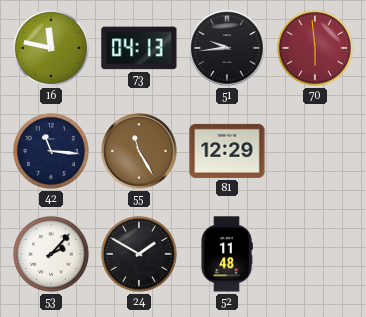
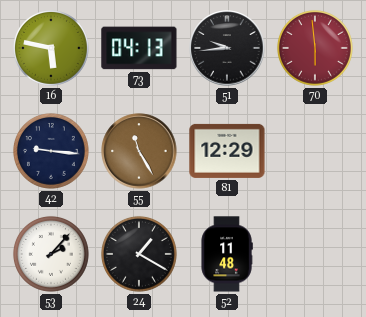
16: 11:47 -> 5:47 (51, 48)
42: 11:16 -> 9:16 (51, 151)
24: 1:50 -> 1:20 (139, 254)
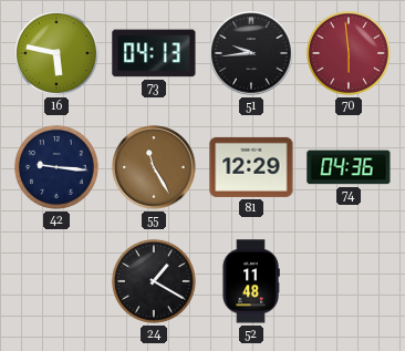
74: none -> 04:36 (349, 167)
53: 2:07 -> none (51, 254)
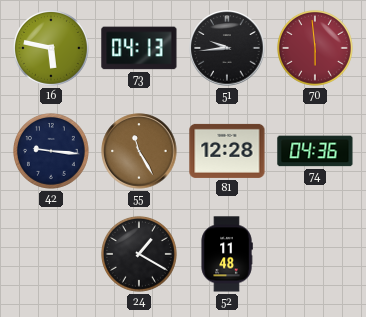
81: 12:29 -> 12:28 (227, 151)
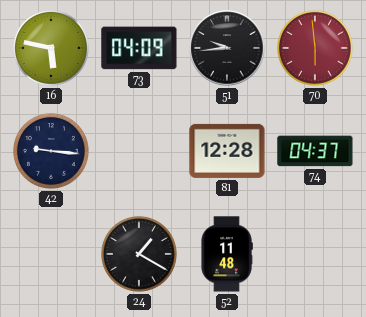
73: 04:13 -> 04:09 (139, 48)
55: 11:25 -> none (139, 151)
74: 04:36 -> 04:37 (315, 151)
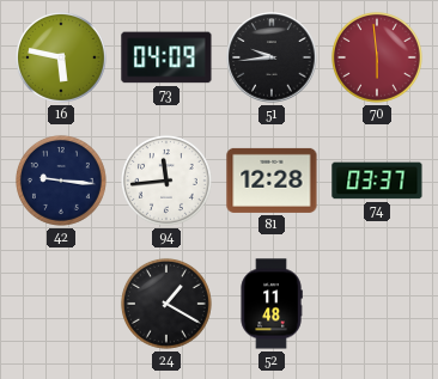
94: none -> 11:44 (166, 181)
74: 04:37 -> 03:37 (377, 181)
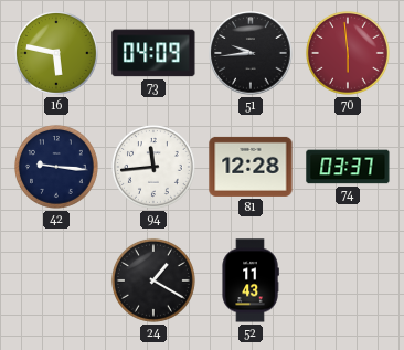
52: 11:48 -> 11:43 (251, 280)
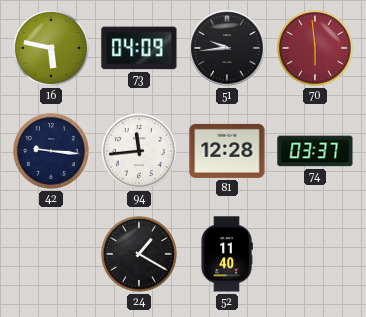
52: 11:43 -> 11:40 (227, 254)
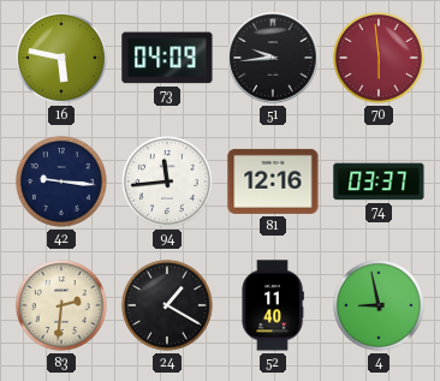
81: 12:28 -> 12:16 (273, 181)
83: none -> 2:31 (61, 305)
4: none -> 8:58 (379, 305)
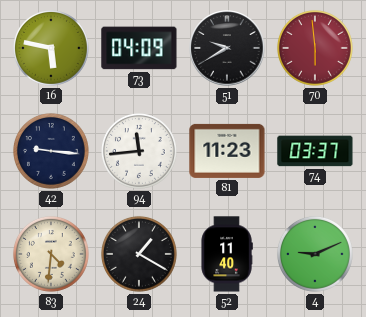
51: 9:44 -> 9:40 (227, 48)
81: 12:16 -> 11:23 (227, 151)
83: 2:31 -> 4:31 (51, 254)
4: 8:58 -> 9:11 (315, 254)
